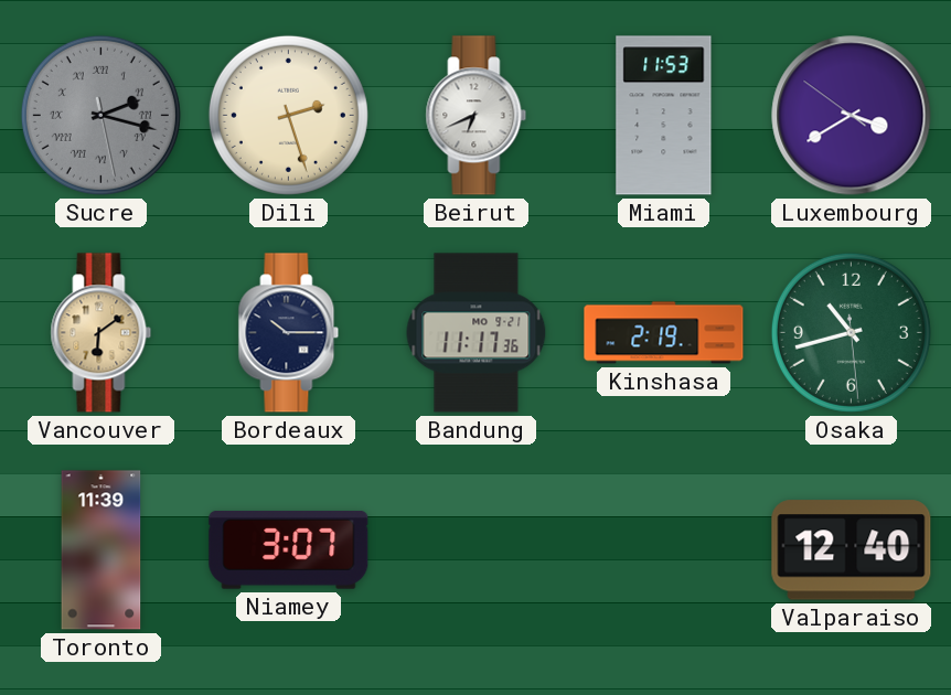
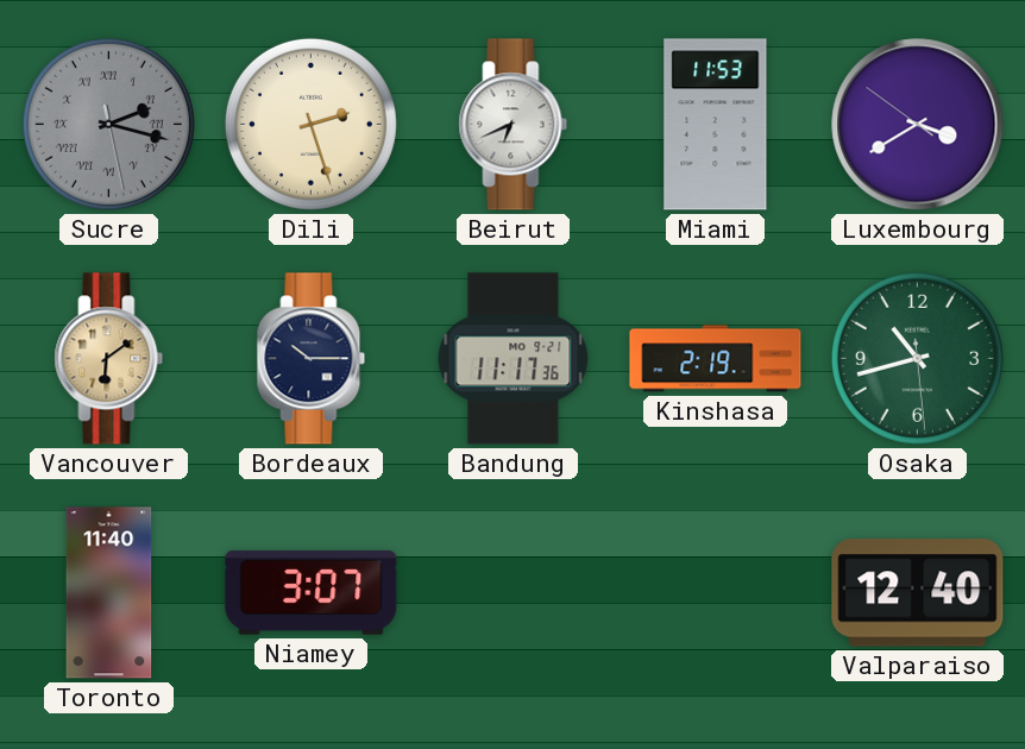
Toronto: 11:39 -> 11:40 (109, 593)
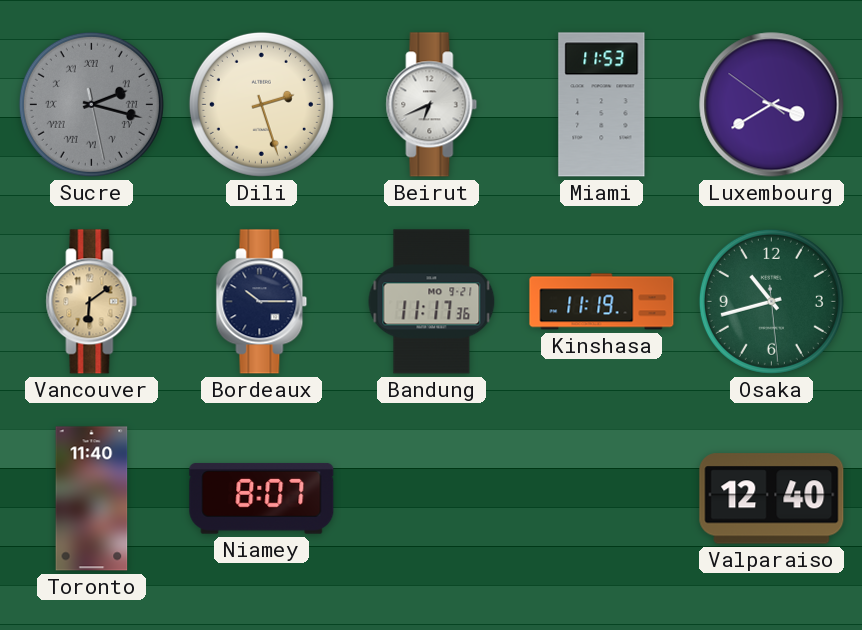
Kinshasa: 2:19 -> 11:19 (602, 302)
Niamey: 3:07 -> 8:07 (262, 498)
